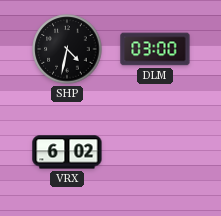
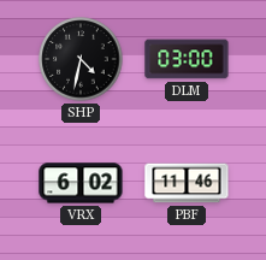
PBF: none -> 11:46 (187, 183)
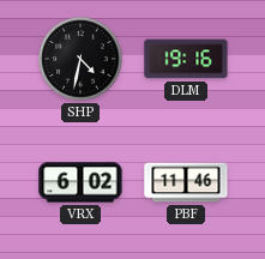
DLM: 03:00 -> 19:16 (186, 59)
